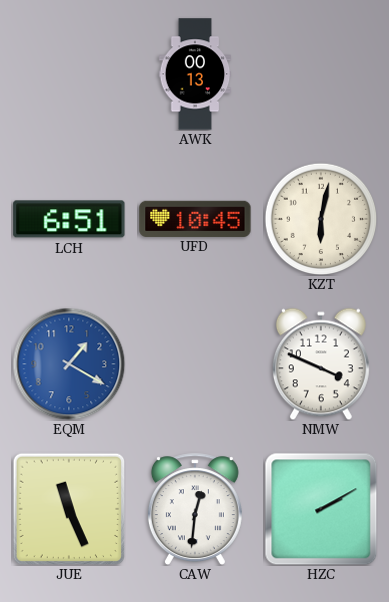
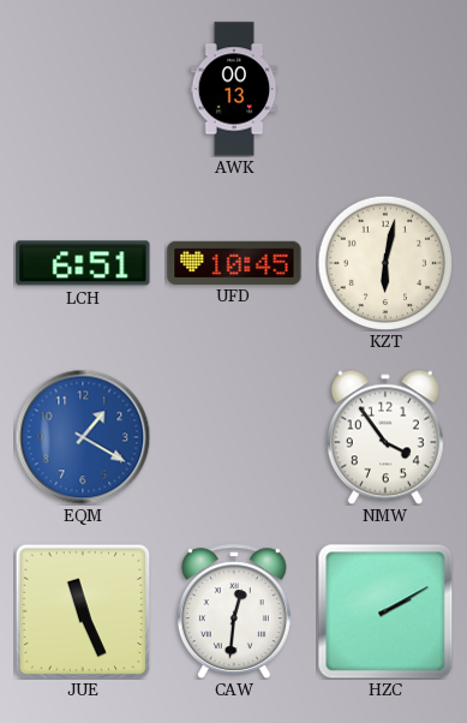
NMW: 3:49 -> 3:54 (385, 437)
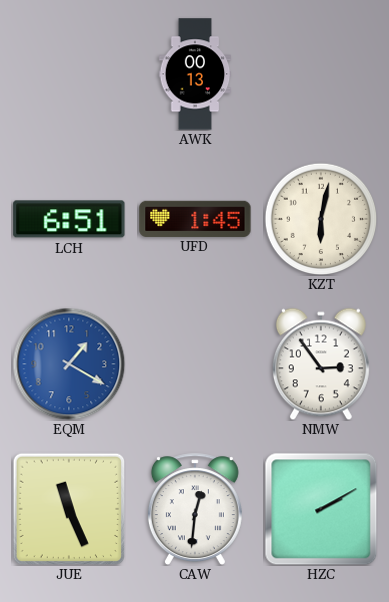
UFD: 10:45 -> 1:45 (195, 218)
NMW: 3:54 -> 2:54 (321, 364)
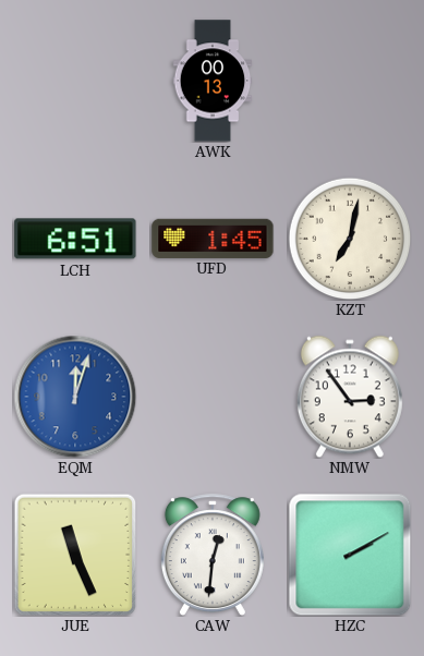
KZT: 6:02 -> 7:02 (350, 239)
EQM: 1:20 -> 12:03 (75, 397)
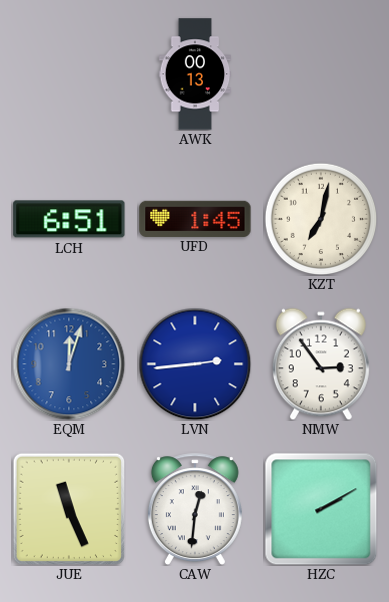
LVN: none -> 2:44 (195, 364)
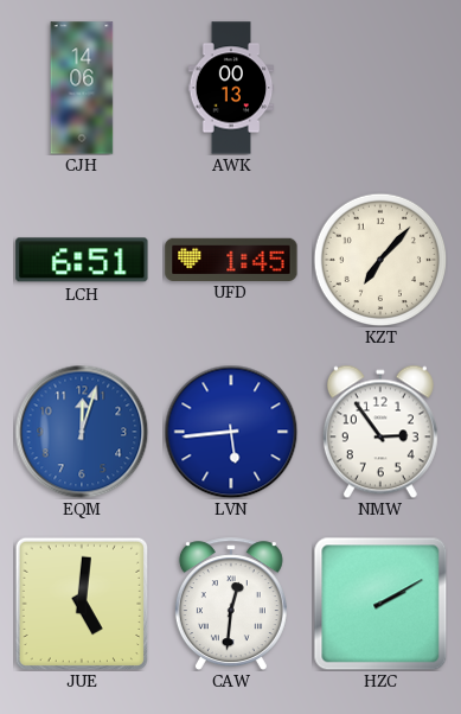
CJH: none -> 14:06 (82, 88)
KZT: 7:02 -> 7:07 (380, 260)
LVN: 2:44 -> 5:44 (231, 432)
JUE: 11:26 -> 5:01 (82, 604)
